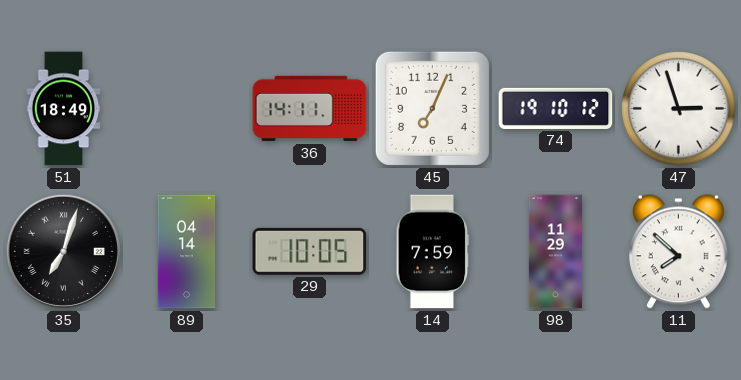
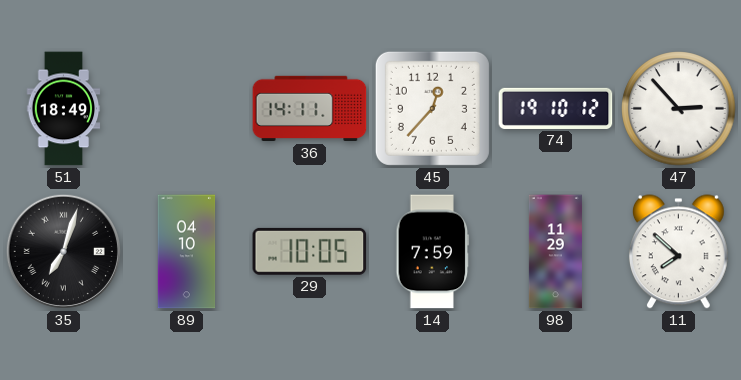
45: 7:04 -> 12:37 (432, 108)
47: 2:57 -> 2:53 (679, 109)
89: 04:14 -> 04:10 (187, 252)
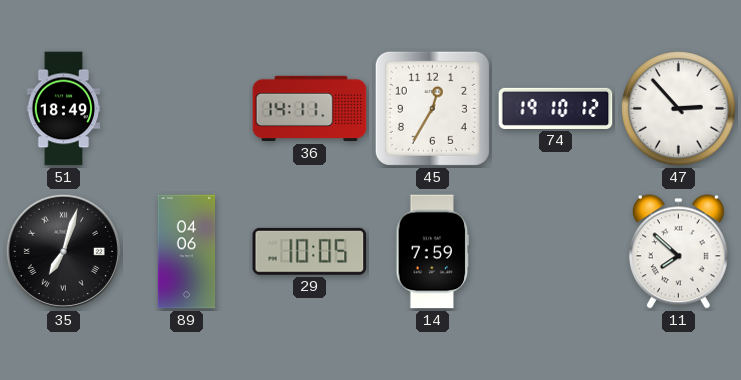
45: 12:37 -> 12:35 (432, 108)
89: 04:10 -> 04:06 (187, 252)
98: 11:29 -> none (555, 252)
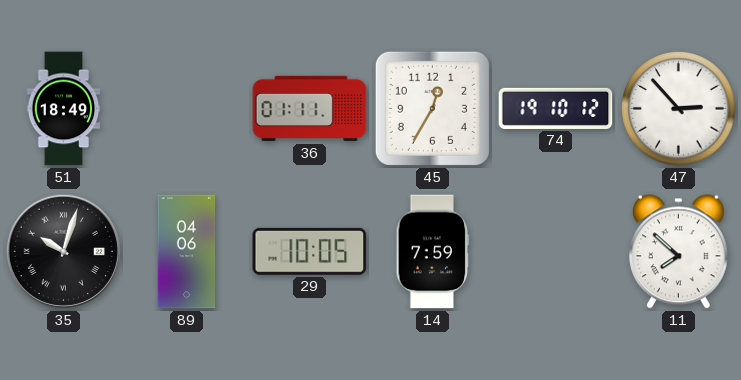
36: 14:11 -> 01:11 (310, 109)
35: 7:03 -> 10:03 (63, 251)
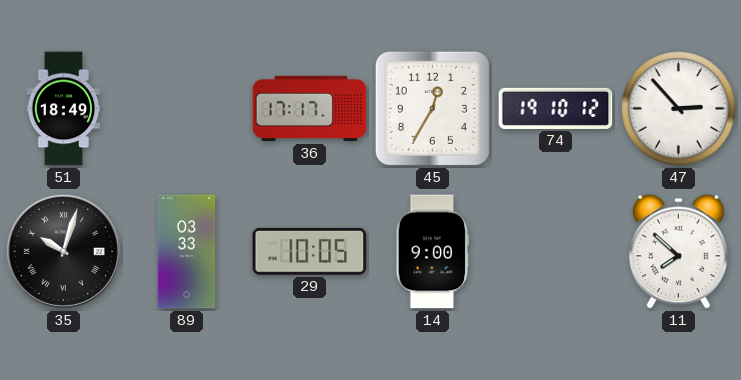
36: 01:11 -> 17:17 (310, 109)
89: 04:06 -> 03:33 (187, 252)
14: 7:59 -> 9:00 (433, 252)
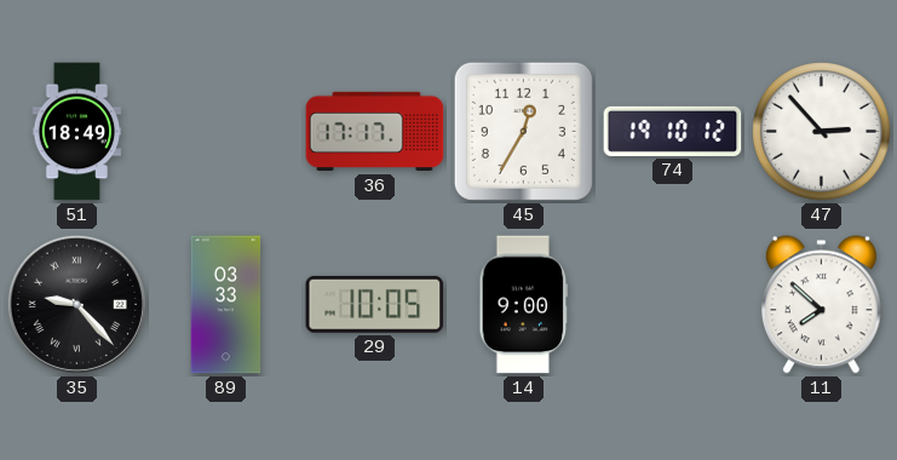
35: 10:03 -> 9:23 (76, 304)
